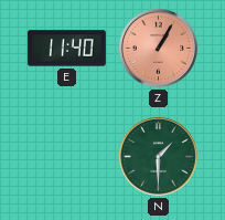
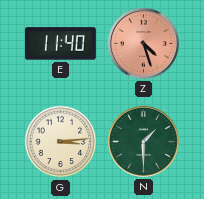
Z: 1:05 -> 4:27 (143, 43)
G: none -> 3:14 (61, 142)
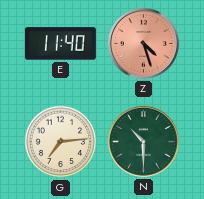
G: 3:14 -> 7:14 (61, 142)
N: 1:30 -> 10:30 (143, 141)
